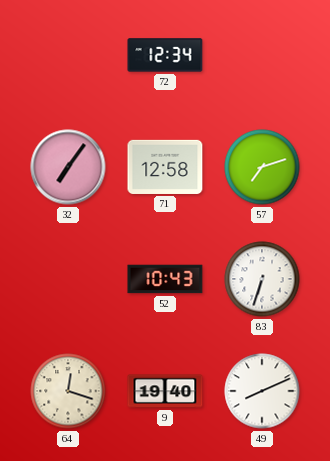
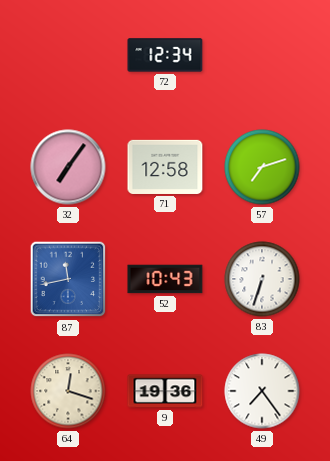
87: none -> 11:43 (68, 279)
9: 19:40 -> 19:36 (165, 391)
49: 8:11 -> 7:24 (262, 391)
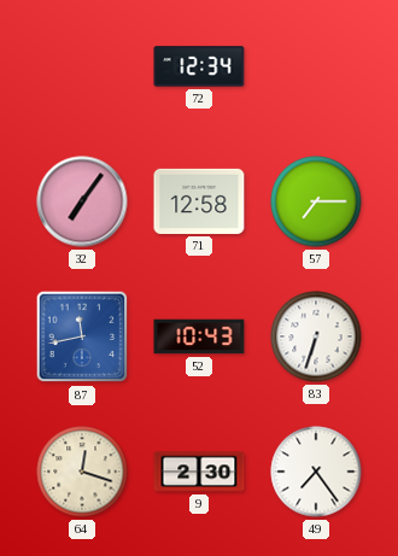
57: 7:12 -> 7:15 (316, 201)
9: 19:36 -> 2:30 (199, 472)
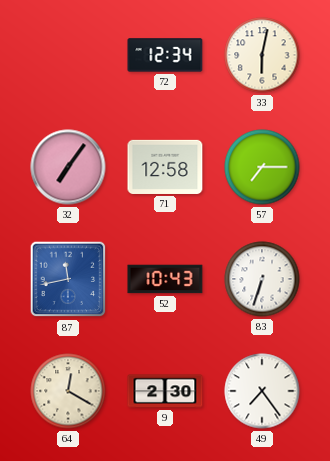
33: none -> 6:02 (262, 55)
64: 12:18 -> 12:20 (68, 391)
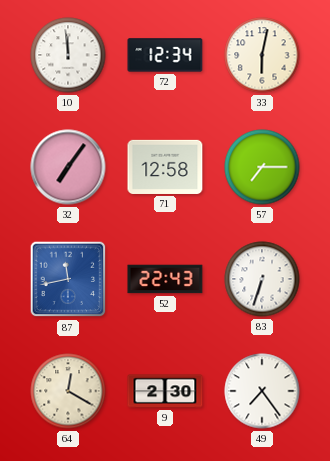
10: none -> 11:59 (68, 55)
52: 10:43 -> 22:43 (165, 279)
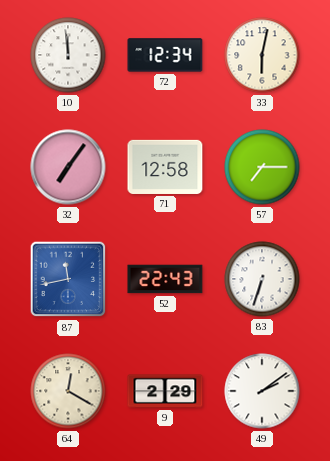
9: 2:30 -> 2:29 (165, 391)
49: 7:24 -> 2:09 (262, 391)
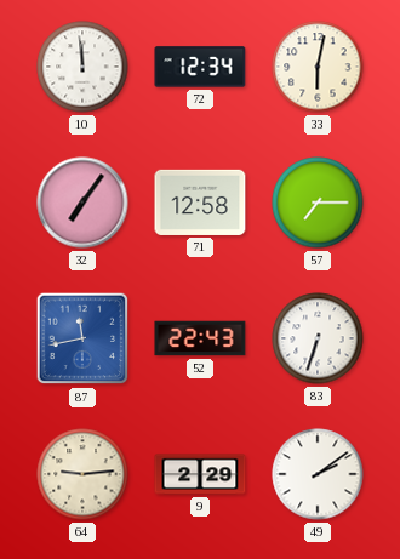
64: 12:20 -> 9:14 (82, 474)
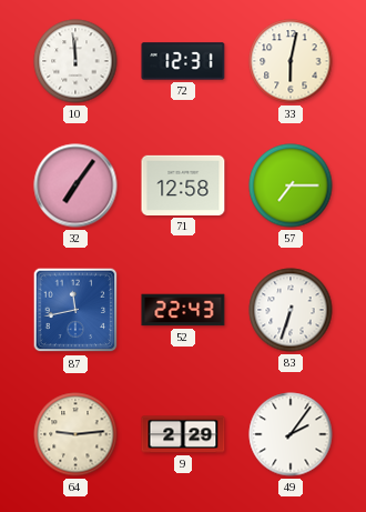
72: 12:34 -> 12:31 (183, 61)
49: 2:09 -> 2:06 (291, 434)
